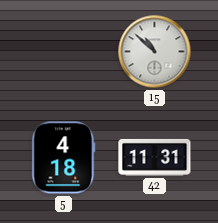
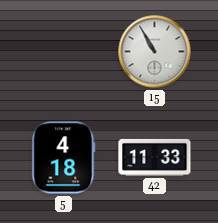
15: 10:52 -> 10:55 (155, 52)
42: 11:31 -> 11:33 (155, 157)
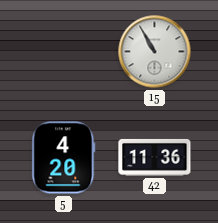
5: 4:18 -> 4:20 (64, 158)
42: 11:33 -> 11:36 (155, 157)
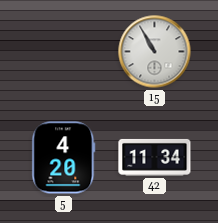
42: 11:36 -> 11:34 (155, 157)
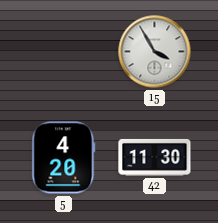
15: 10:55 -> 3:55 (155, 52)
42: 11:34 -> 11:30 (155, 157)
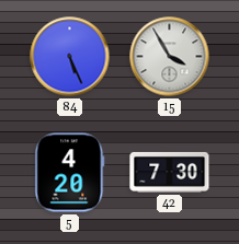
84: none -> 5:26 (70, 57)
42: 11:30 -> 7:30 (170, 172)
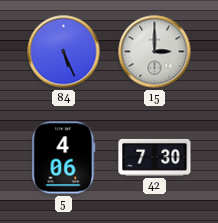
15: 3:55 -> 3:00 (155, 52)
5: 4:20 -> 4:06 (64, 158)
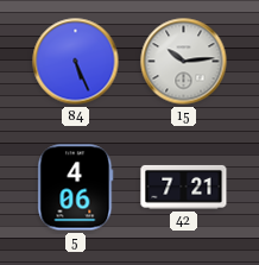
15: 3:00 -> 10:14 (184, 62)
42: 7:30 -> 7:21 (184, 187)
